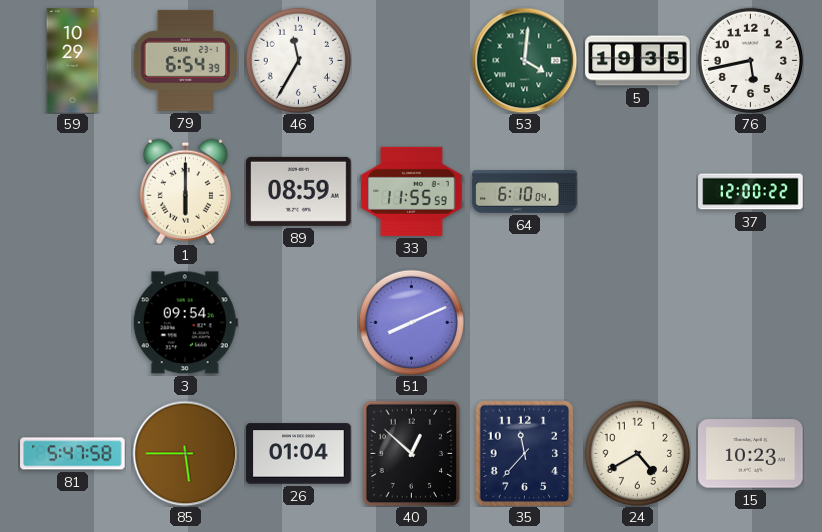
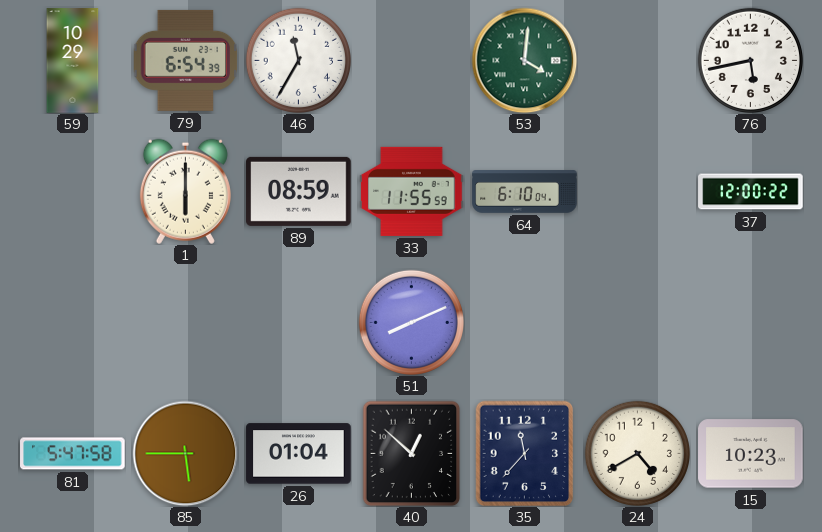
5: 19:35 -> none (638, 61)
3: 09:54 -> none (185, 323)
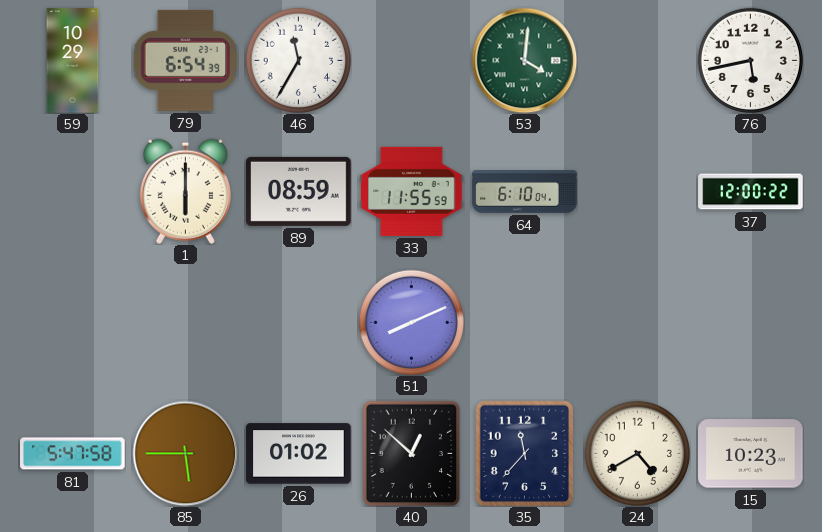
26: 01:04 -> 01:02 (299, 454)
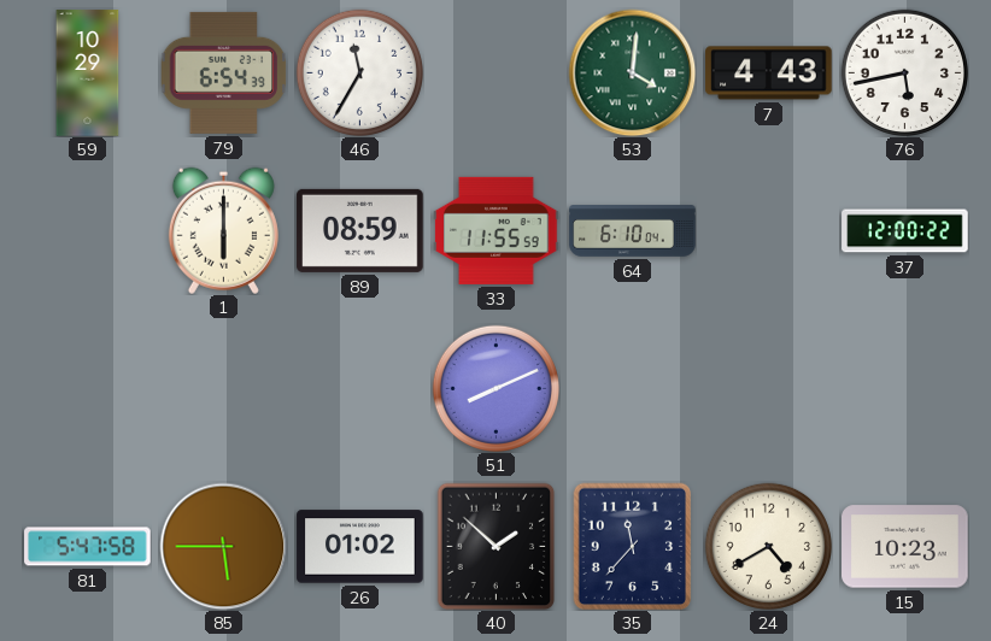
7: none -> 4:43 (769, 73)
40: 12:52 -> 1:52 (497, 546)
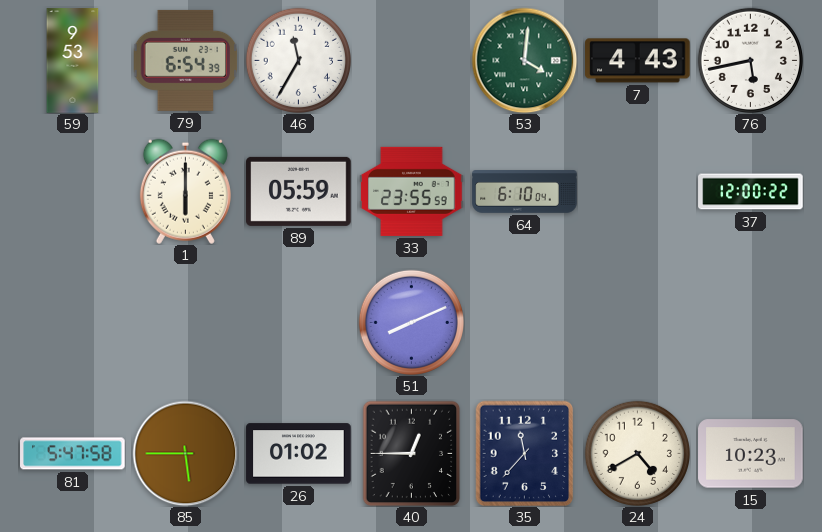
59: 10:29 -> 9:53 (73, 61)
89: 08:59 -> 05:59 (299, 191)
33: 11:55 -> 23:55 (412, 191)
40: 1:52 -> 12:45 (412, 453)
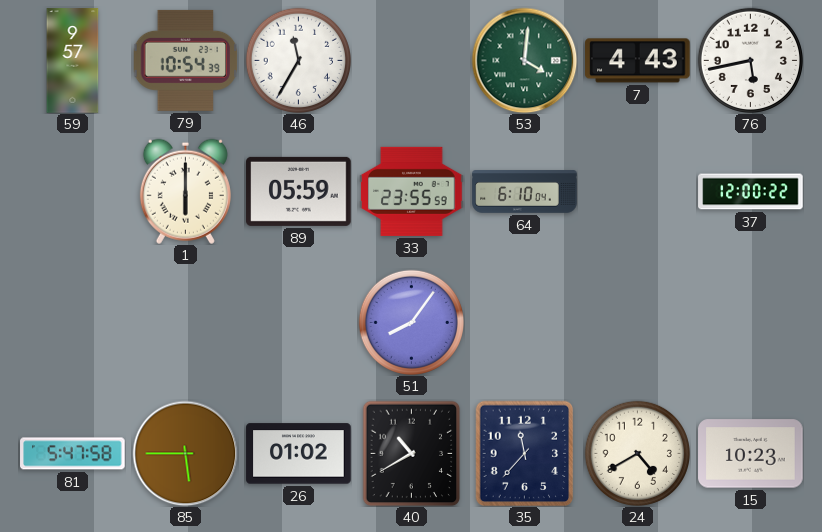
59: 9:53 -> 9:57 (73, 61)
79: 6:54 -> 10:54 (185, 60)
51: 8:11 -> 8:06 (411, 322)
40: 12:45 -> 10:40 (412, 453)
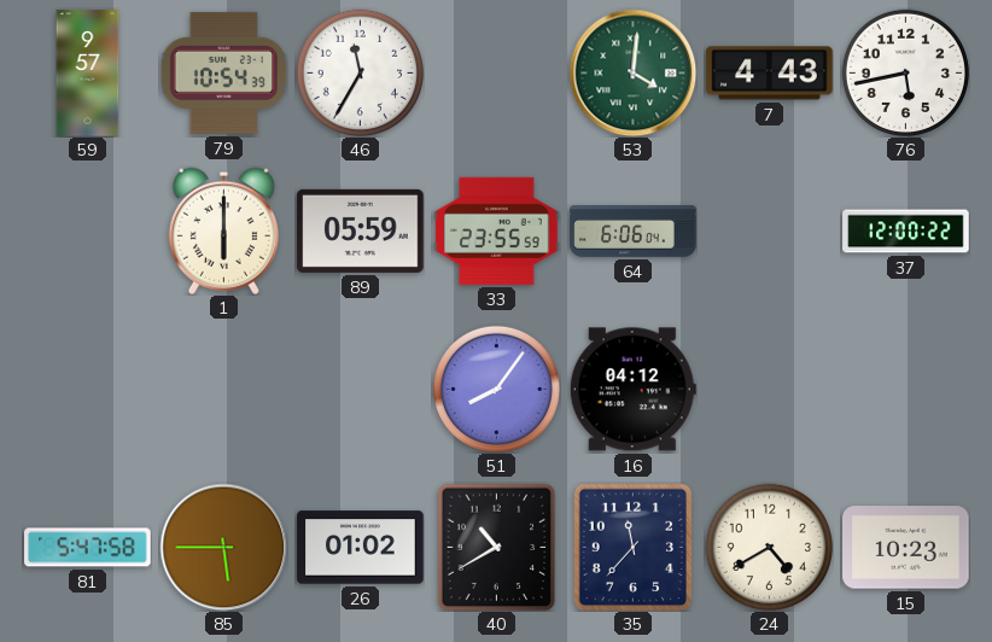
64: 6:10 -> 6:06 (634, 232)
16: none -> 04:12 (632, 390)
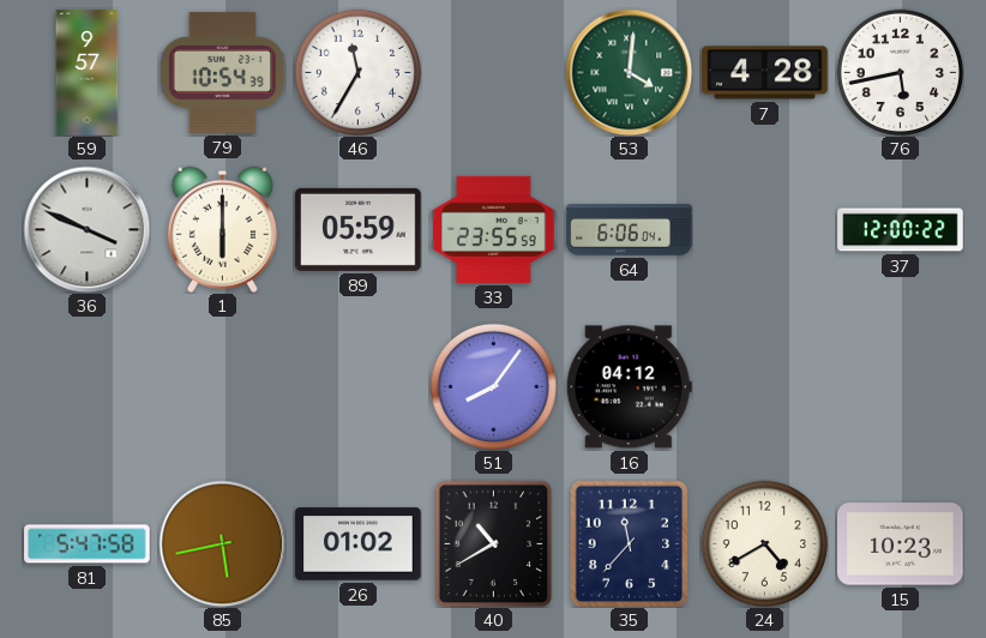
7: 4:43 -> 4:28 (765, 73)
36: none -> 3:49 (86, 229)
85: 5:45 -> 5:43 (222, 543)
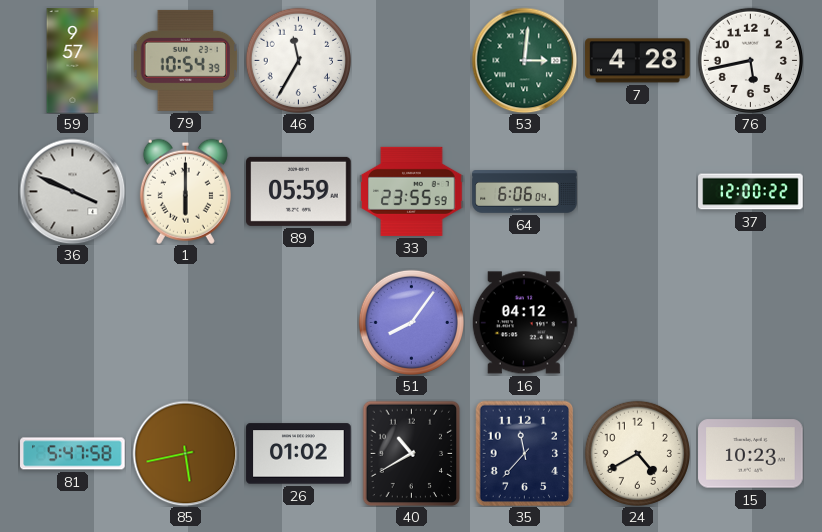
53: 4:01 -> 3:01 (524, 60)
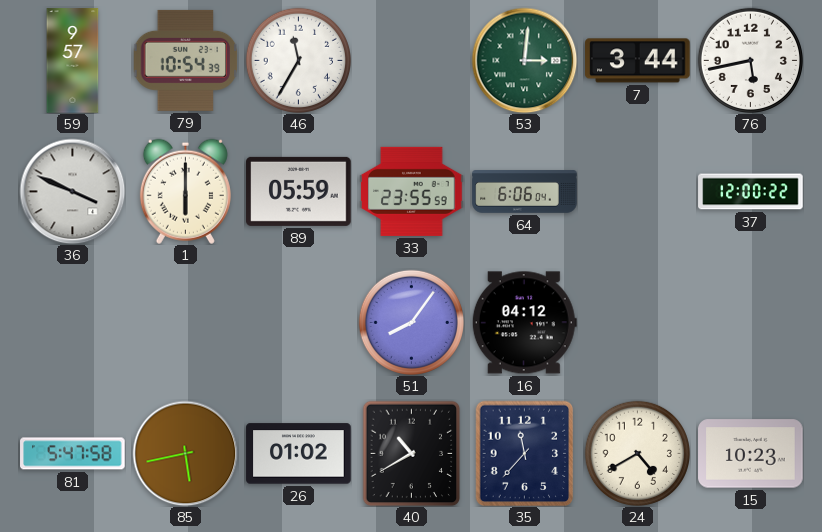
7: 4:28 -> 3:44 (638, 61)
